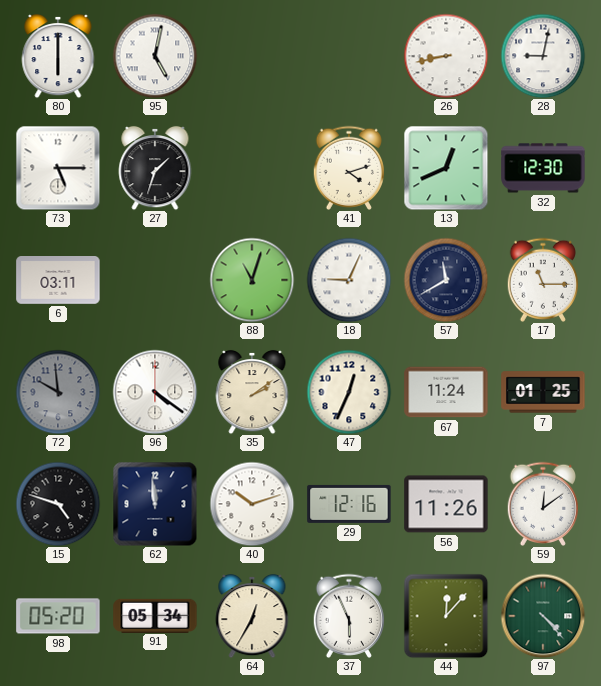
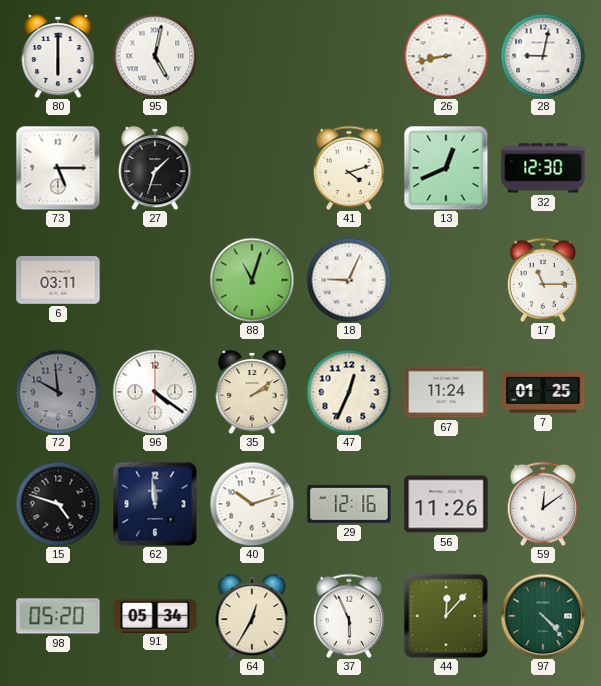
57: 11:40 -> none (446, 280)
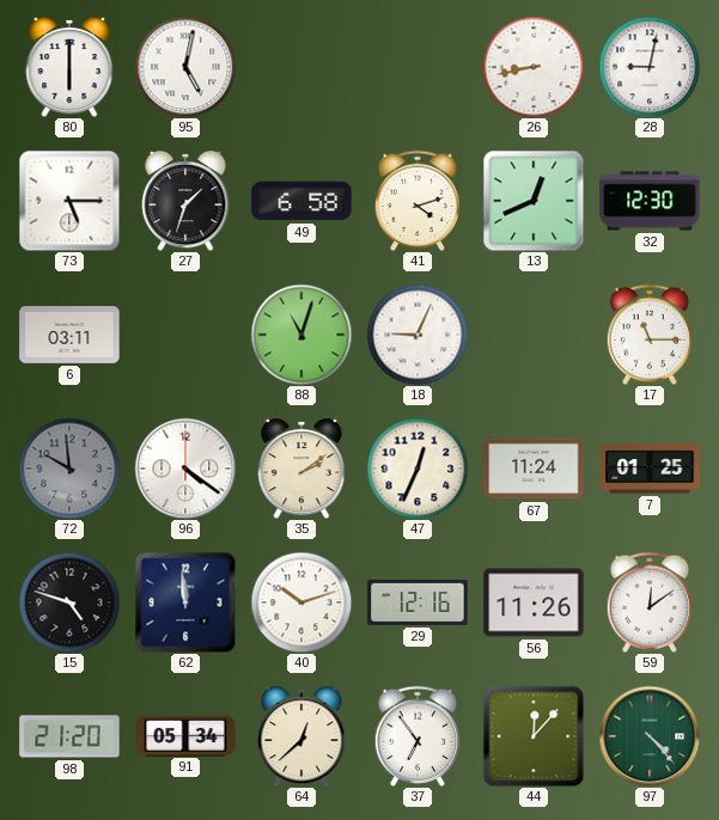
49: none -> 6:58 (301, 201)
98: 05:20 -> 21:20 (69, 736)
64: 12:35 -> 12:38 (301, 736)
37: 5:56 -> 6:54 (416, 736)
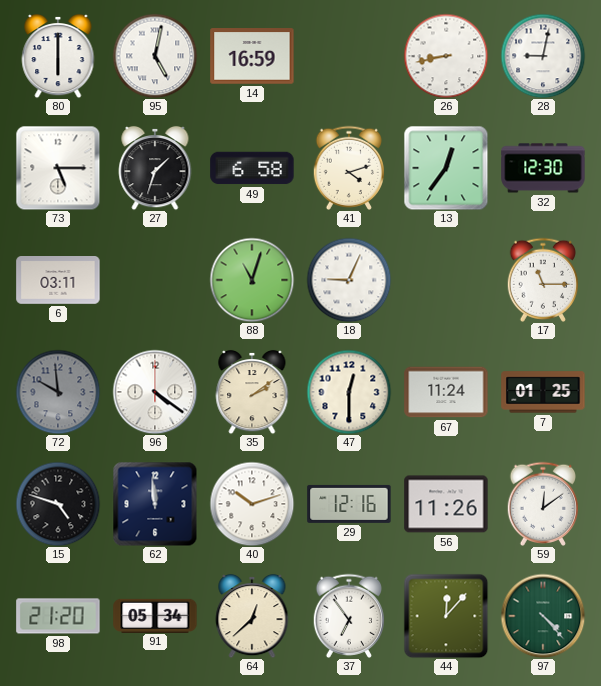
14: none -> 16:59 (252, 56)
13: 12:41 -> 12:36 (446, 168)
47: 12:34 -> 12:30 (349, 392)
